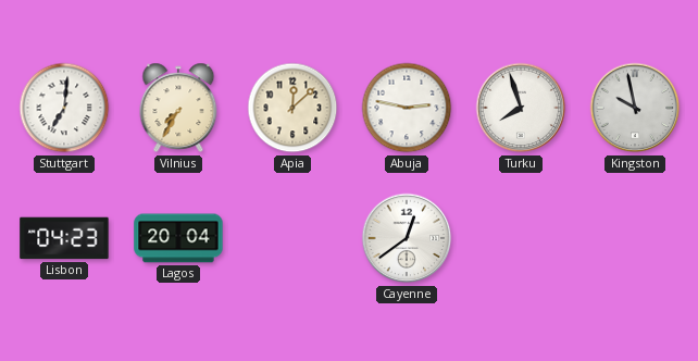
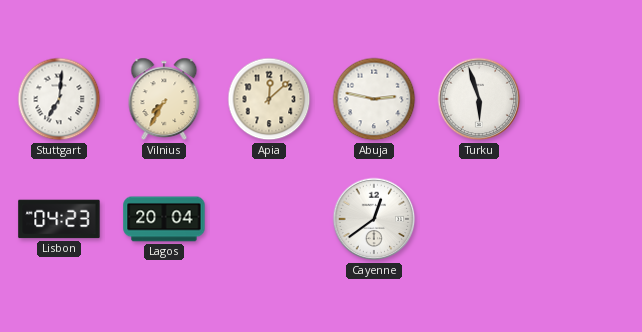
Turku: 7:57 -> 5:57 (479, 99)
Kingston: 9:58 -> none (635, 108)
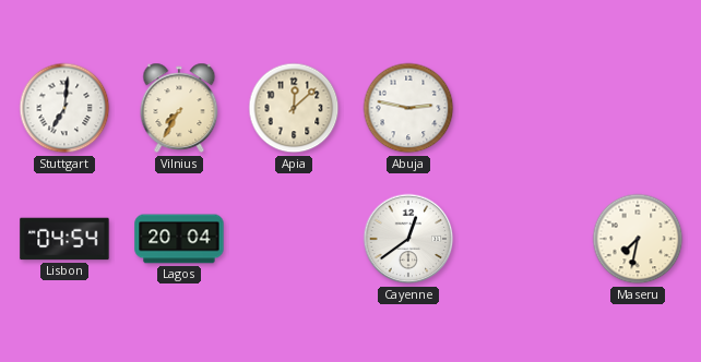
Turku: 5:57 -> none (479, 99)
Lisbon: 04:23 -> 04:54 (64, 239)
Maseru: none -> 7:32 (638, 239)
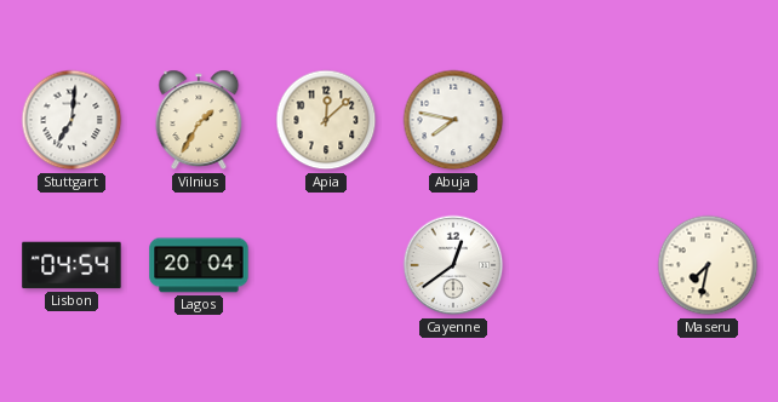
Vilnius: 7:35 -> 1:35 (199, 120)
Abuja: 2:47 -> 7:47 (453, 120)
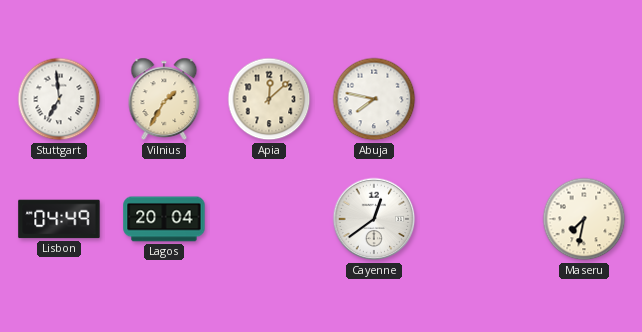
Stuttgart: 7:01 -> 6:59 (59, 99)
Lisbon: 04:54 -> 04:49 (59, 219)
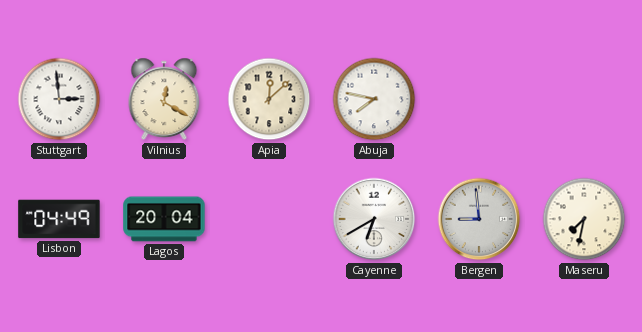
Stuttgart: 6:59 -> 2:59 (59, 99)
Vilnius: 1:35 -> 12:20 (164, 99)
Cayenne: 12:39 -> 6:40 (374, 219)
Bergen: none -> 8:59 (479, 219)
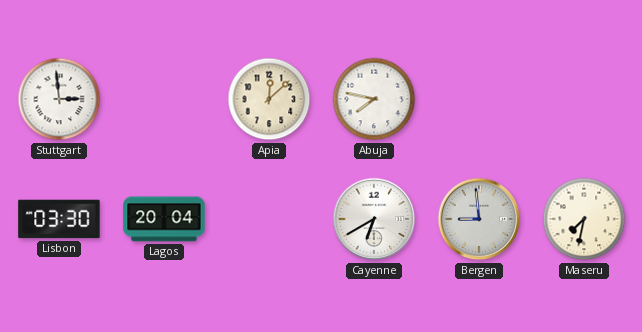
Vilnius: 12:20 -> none (164, 99)
Lisbon: 04:49 -> 03:30 (59, 219)
